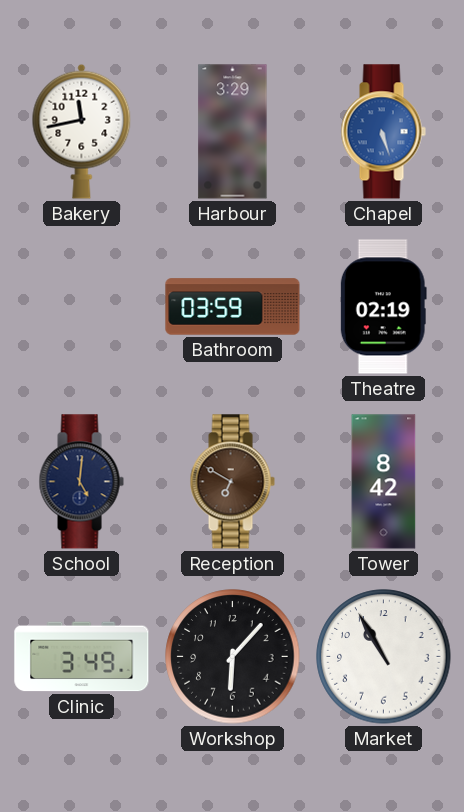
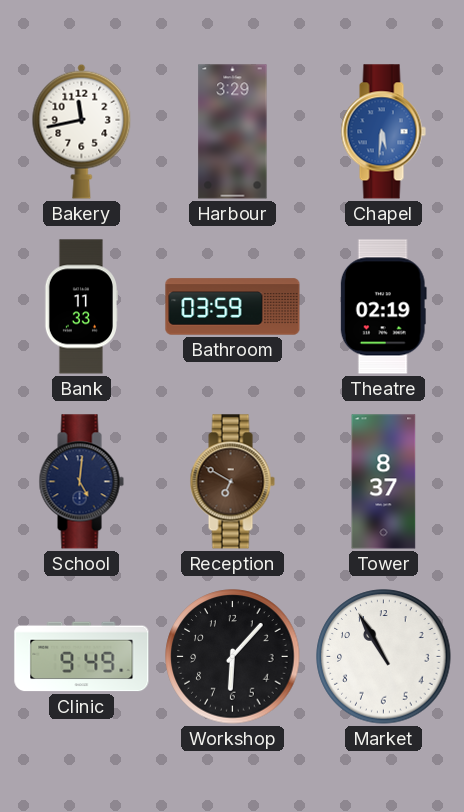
Chapel: 5:27 -> 5:31 (383, 132)
Bank: none -> 11:33 (80, 307)
Tower: 8:42 -> 8:37 (384, 482)
Clinic: 3:49 -> 9:49 (82, 657)
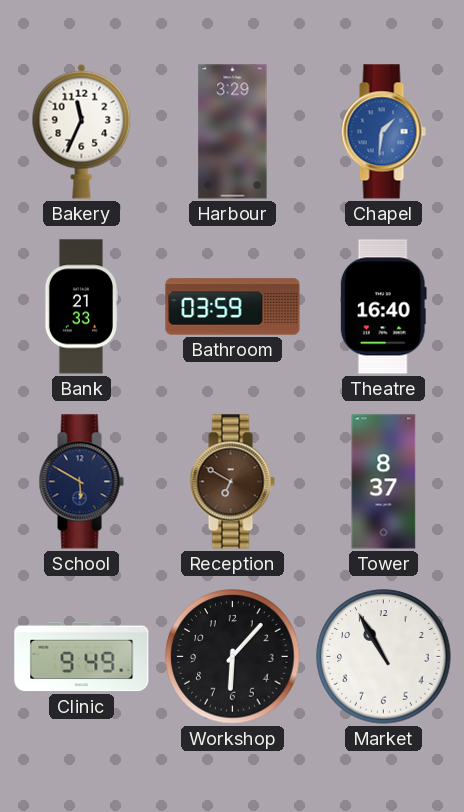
Bakery: 11:43 -> 11:34 (82, 131)
Chapel: 5:31 -> 1:31 (383, 132)
Bank: 11:33 -> 21:33 (80, 307)
Theatre: 02:19 -> 16:40 (383, 307)
School: 5:01 -> 5:50 (81, 482)
